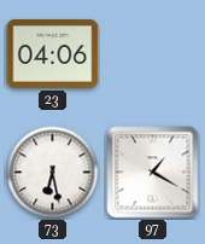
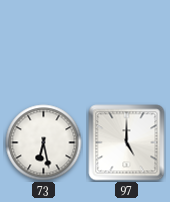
23: 04:06 -> none (53, 54)
97: 1:20 -> 5:00 (127, 143)
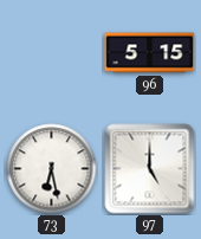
96: none -> 5:15 (150, 53)
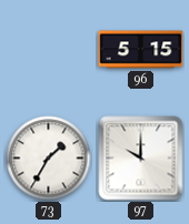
73: 6:28 -> 1:35 (49, 159)
97: 5:00 -> 10:00 (141, 159)
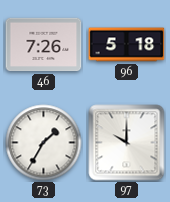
46: none -> 7:26 (44, 45)
96: 5:15 -> 5:18 (127, 45)
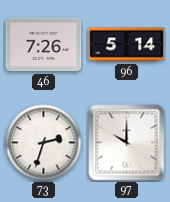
96: 5:18 -> 5:14 (127, 45)
73: 1:35 -> 2:33 (44, 143)
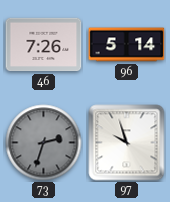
73 dial: white -> grey (44, 143)
97: 10:00 -> 9:57 (127, 143)
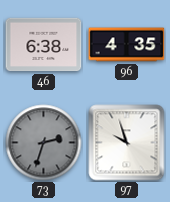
46: 7:26 -> 6:38 (44, 45)
96: 5:14 -> 4:35 (127, 45)
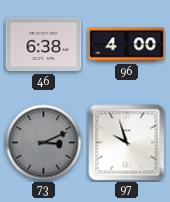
96: 4:35 -> 4:00 (127, 45)
73: 2:33 -> 3:11 (44, 143)
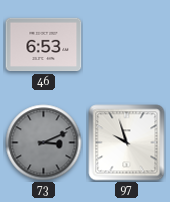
46: 6:38 -> 6:53 (44, 45)
96: 4:00 -> none (127, 45)
